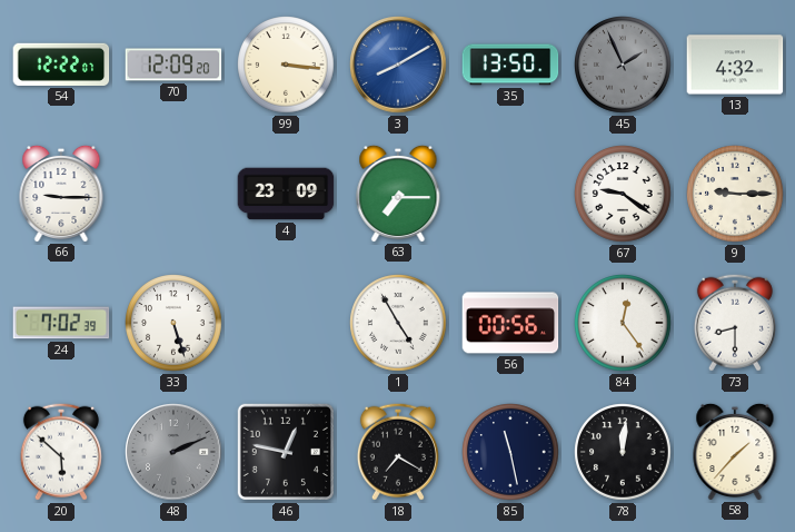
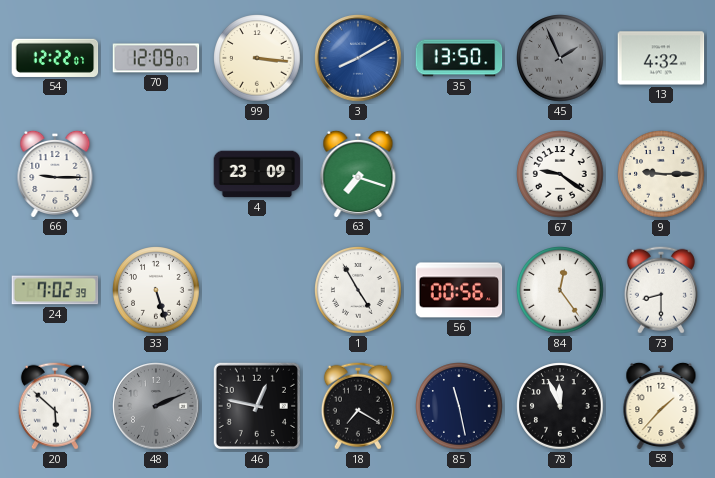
70: 12:09:20 -> 12:09:07 (156, 58)
63: 7:15 -> 7:18 (358, 173)
78: 12:01 -> 11:56 (560, 406)
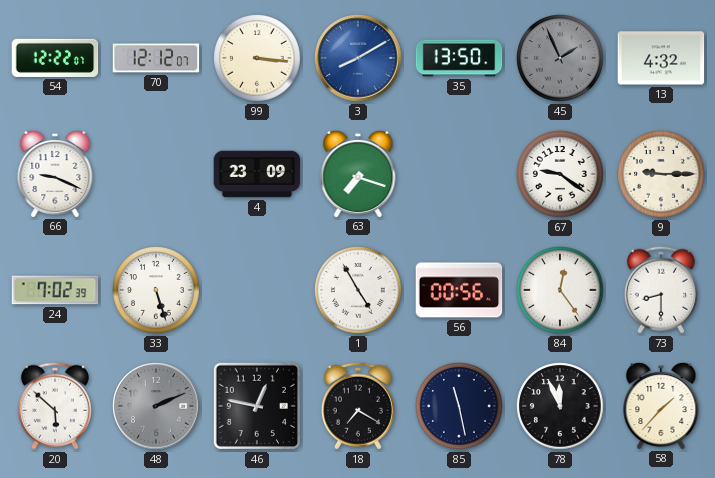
70: 12:09 -> 12:12 (156, 58)
66: 9:15 -> 9:19 (55, 173)
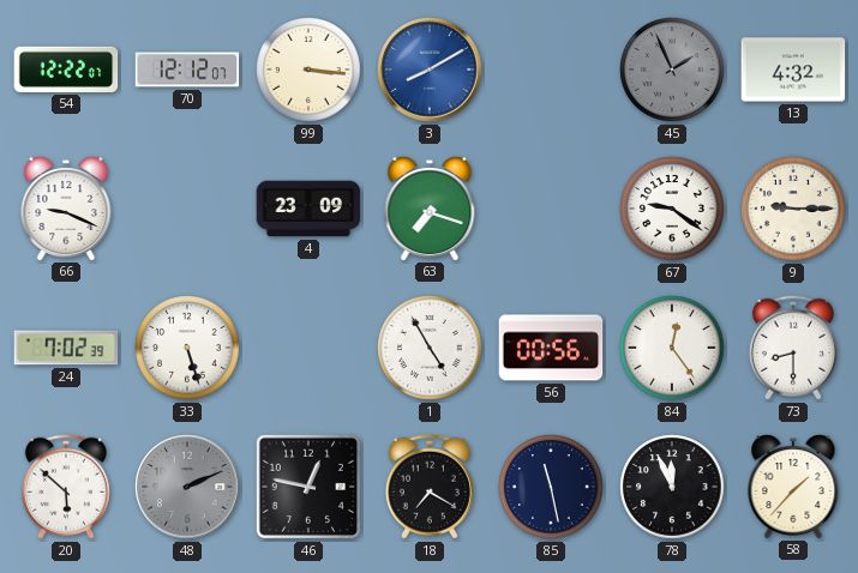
35: 13:50 -> none (459, 58)
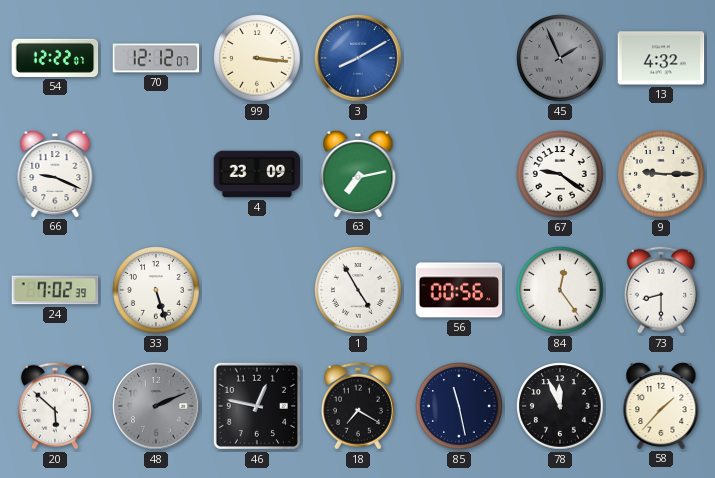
63: 7:18 -> 7:13 (358, 173)
